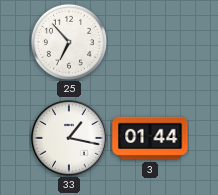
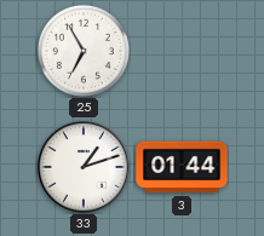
25: 6:53 -> 6:55 (84, 51)
33: 1:17 -> 1:12 (84, 167)
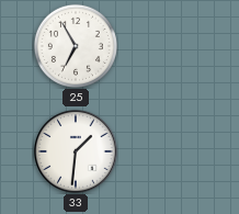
33: 1:12 -> 1:31 (76, 151)
3: 01:44 -> none (182, 167)
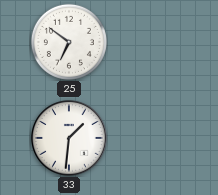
25: 6:55 -> 6:51 (69, 42)
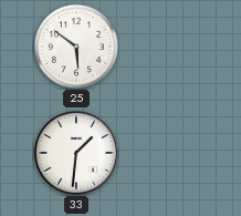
25: 6:51 -> 5:51 (76, 47)
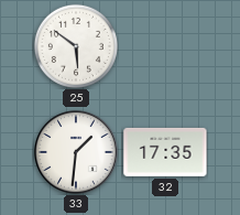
32: none -> 17:35 (165, 152)
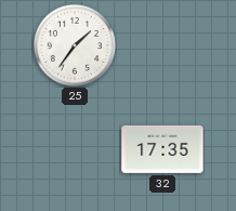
25: 5:51 -> 1:36 (75, 45)
33: 1:31 -> none (76, 152)
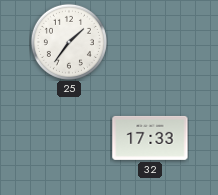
32: 17:35 -> 17:33 (150, 138)
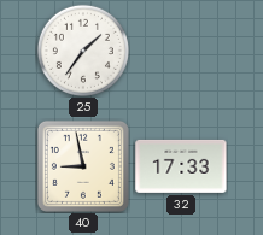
40: none -> 8:58 (83, 166)
